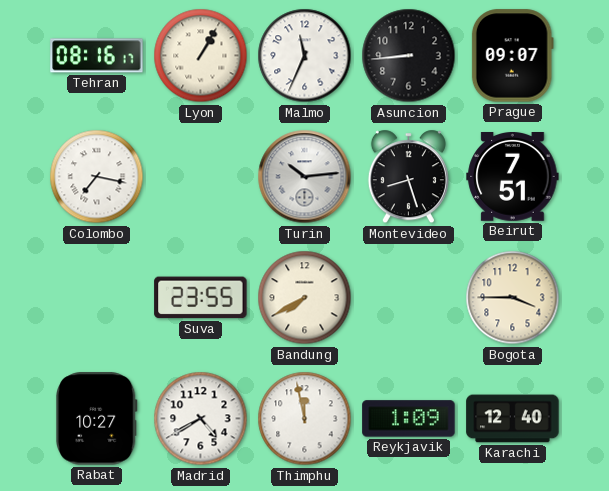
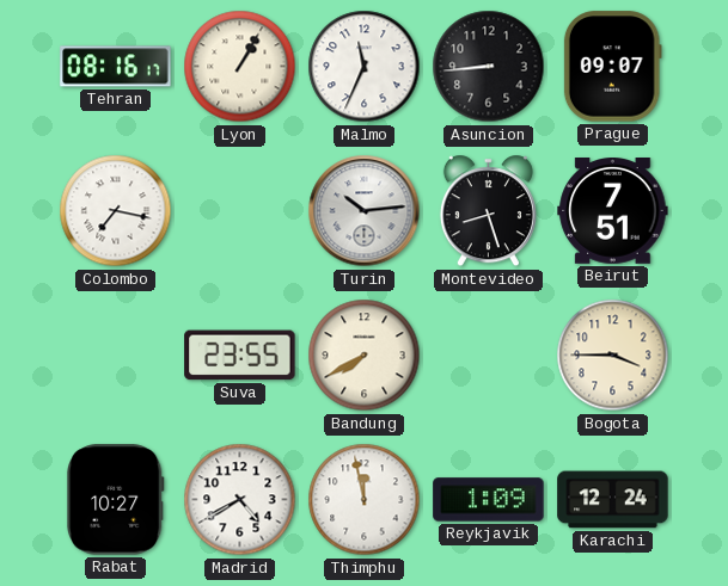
Karachi: 12:40 -> 12:24 (613, 500)
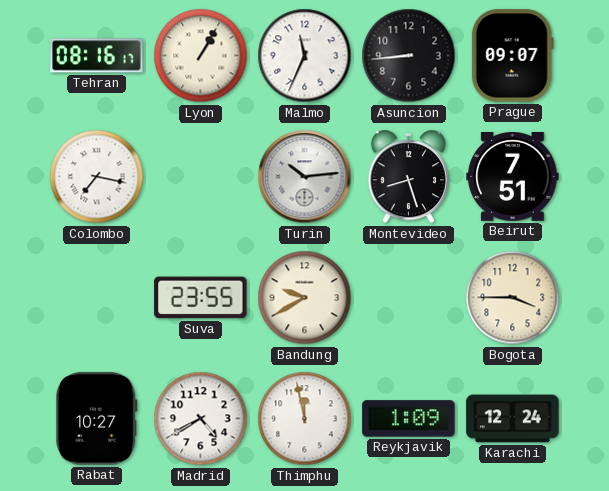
Bandung: 7:40 -> 9:40 (305, 298)
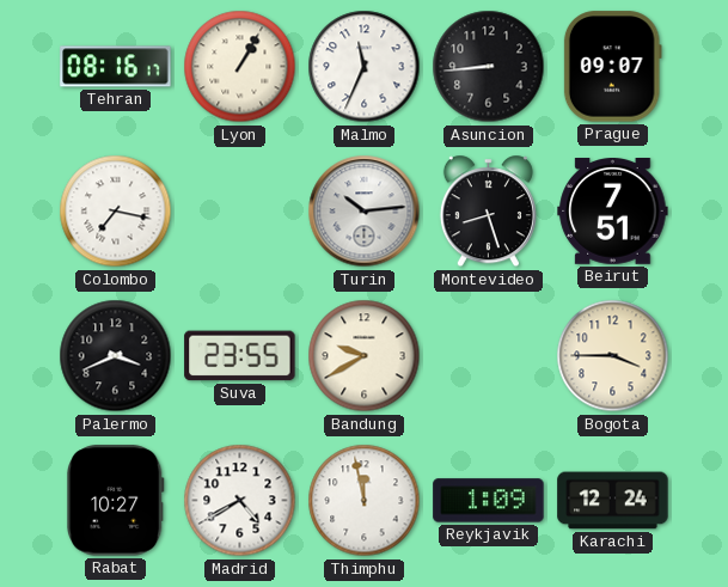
Palermo: none -> 3:41 (116, 356)
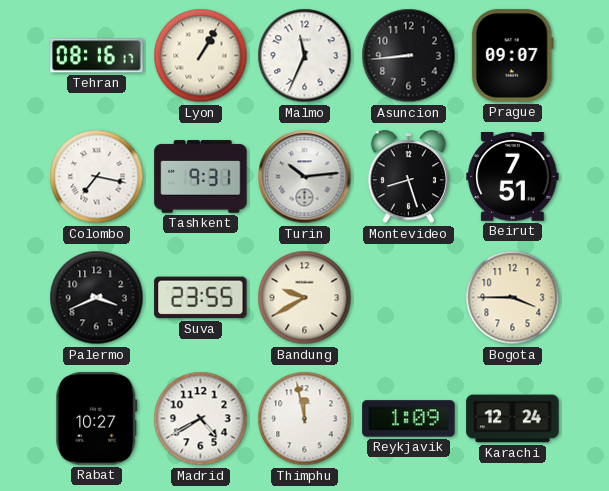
Tashkent: none -> 9:31 (201, 177)
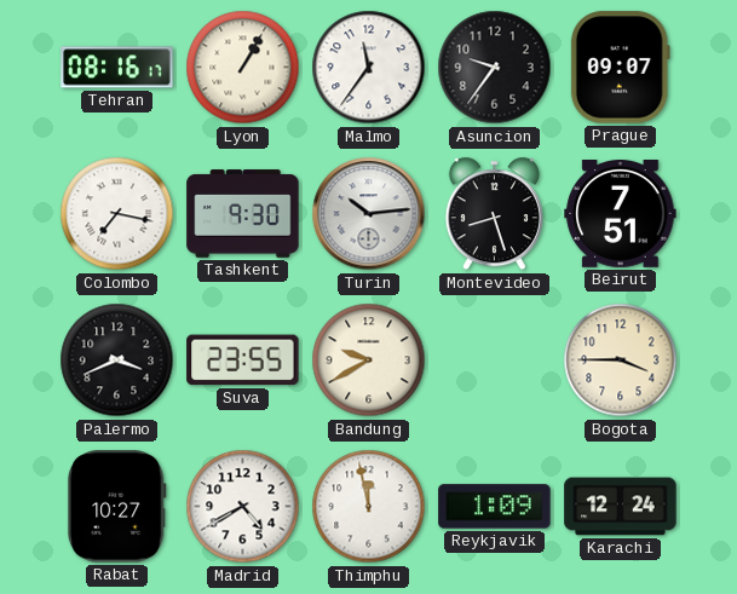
Malmo: 11:34 -> 11:36 (369, 68)
Asuncion: 8:44 -> 9:36 (495, 68)
Tashkent: 9:31 -> 9:30 (243, 214)
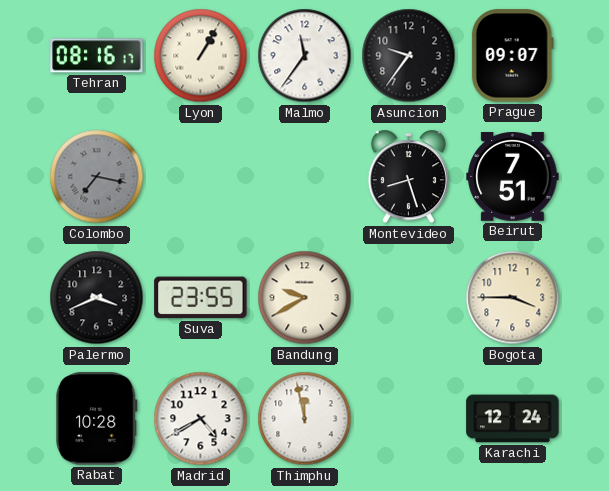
Colombo dial: white -> grey (97, 177)
Tashkent: 9:30 -> none (243, 214)
Turin: 10:14 -> none (369, 214)
Rabat: 10:27 -> 10:28 (97, 419)
Reykjavik: 1:09 -> none (495, 507)
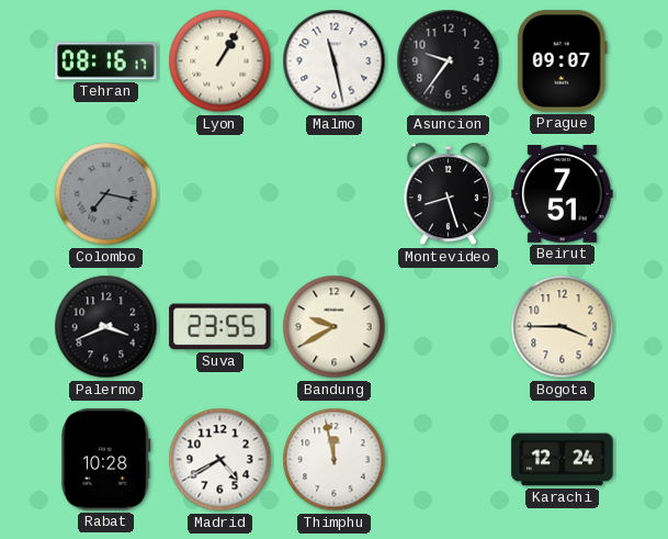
Malmo: 11:36 -> 11:28 (335, 61)
